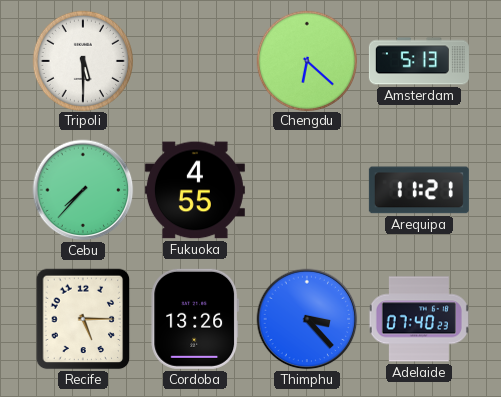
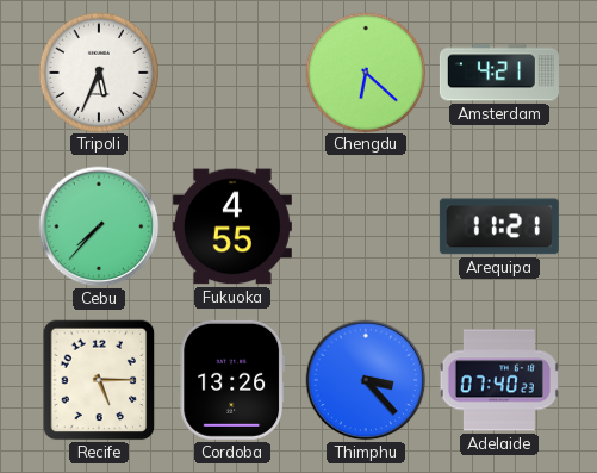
Tripoli: 5:30 -> 5:34 (98, 71)
Amsterdam: 5:13 -> 4:21 (499, 73)
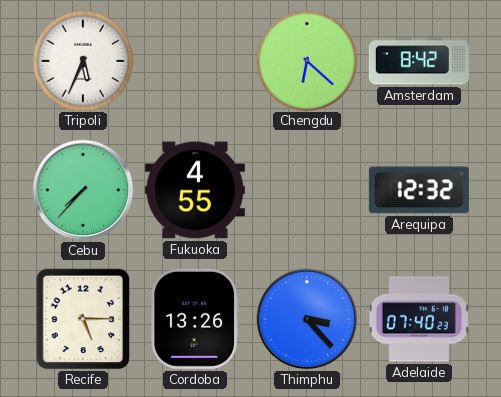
Amsterdam: 4:21 -> 8:42 (419, 61)
Arequipa: 11:21 -> 12:32 (419, 190)
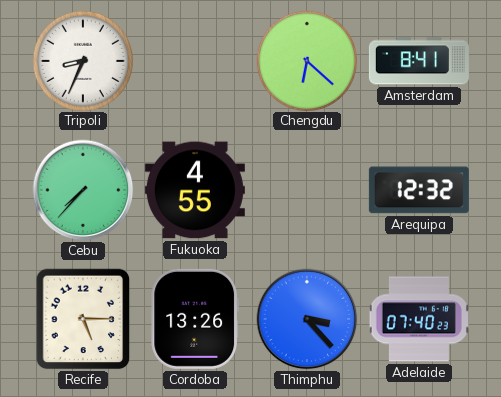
Tripoli: 5:34 -> 8:34 (82, 60)
Amsterdam: 8:42 -> 8:41 (419, 61)
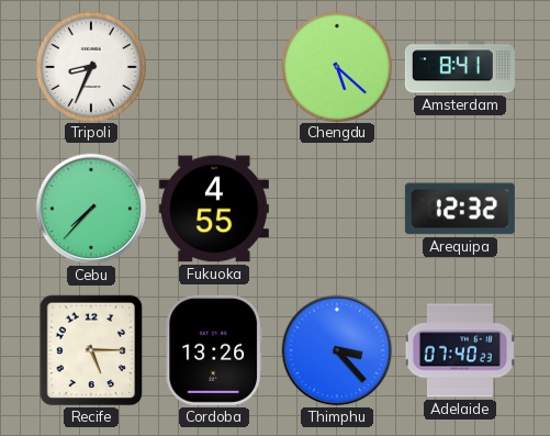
Chengdu: 6:22 -> 5:22 (336, 66)
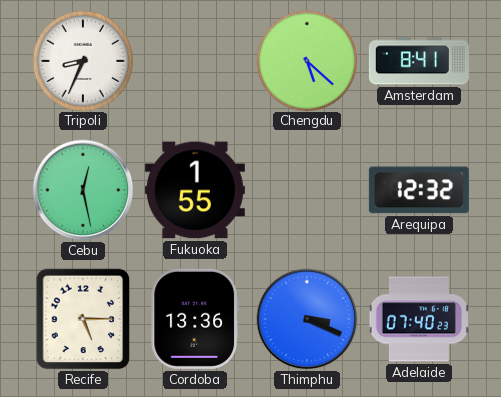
Cebu: 7:37 -> 12:28 (83, 190)
Fukuoka: 4:55 -> 1:55 (195, 190)
Cordoba: 13:26 -> 13:36 (195, 319)
Thimphu: 3:23 -> 3:19 (307, 319)
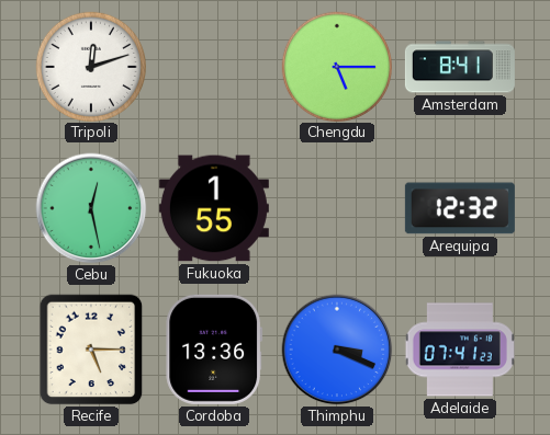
Tripoli: 8:34 -> 12:12 (90, 66)
Chengdu: 5:22 -> 5:15 (336, 66)
Adelaide: 07:40 -> 07:41 (460, 350)
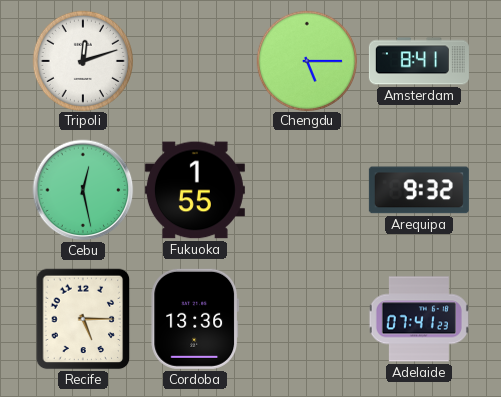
Arequipa: 12:32 -> 9:32 (419, 190)
Thimphu: 3:19 -> none (337, 350)
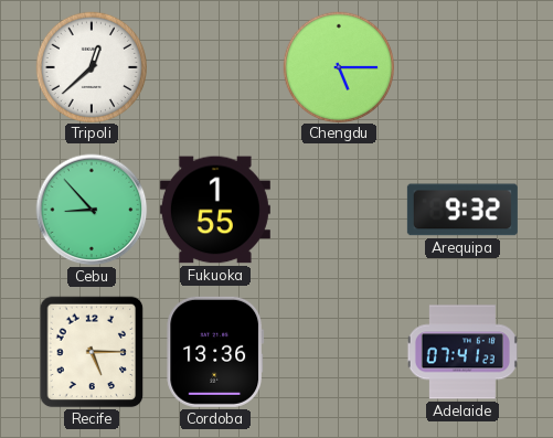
Tripoli: 12:12 -> 12:38 (91, 66)
Amsterdam: 8:41 -> none (419, 61)
Cebu: 12:28 -> 8:53 (92, 210)
